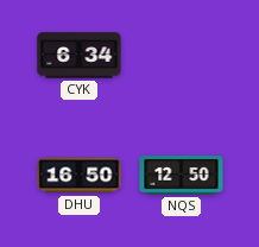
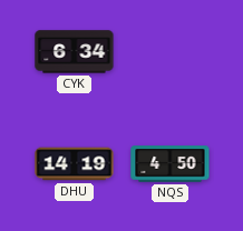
DHU: 16:50 -> 14:19 (75, 164)
NQS: 12:50 -> 4:50 (171, 164)
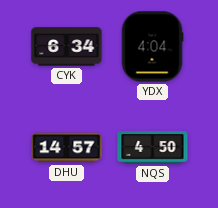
YDX: none -> 4:04 (152, 47)
DHU: 14:19 -> 14:57 (67, 148)
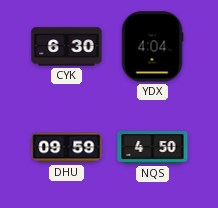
CYK: 6:34 -> 6:30 (67, 47)
DHU: 14:57 -> 09:59 (67, 148)
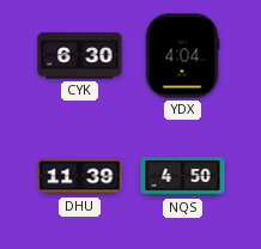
DHU: 09:59 -> 11:39 (80, 177)
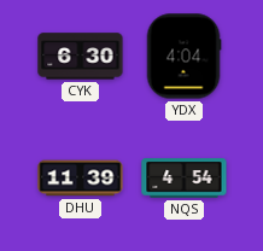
NQS: 4:50 -> 4:54 (185, 179)
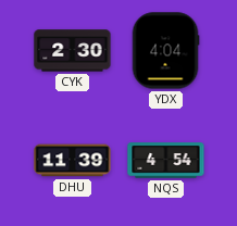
CYK: 6:30 -> 2:30 (73, 51)
